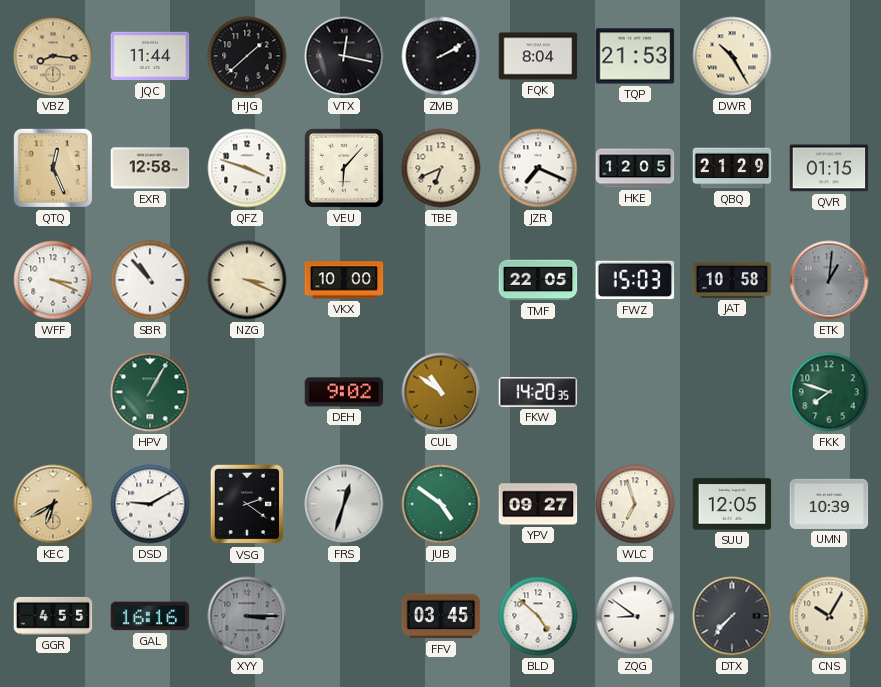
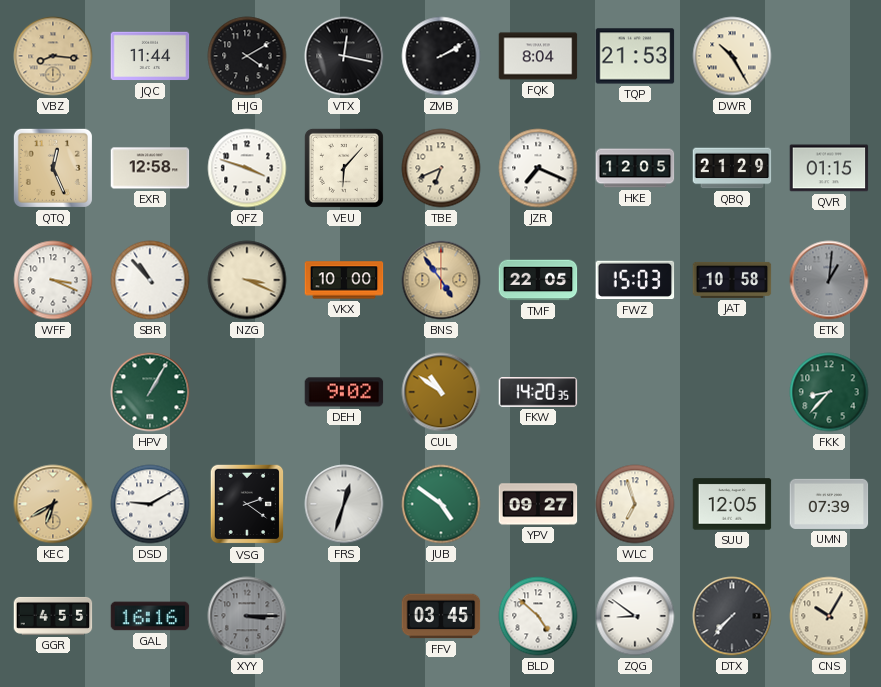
HJG: 1:38 -> 4:10 (247, 56)
BNS: none -> 4:54 (441, 280)
FKK: 7:48 -> 8:37 (829, 392)
UMN: 10:39 -> 07:39 (829, 504)
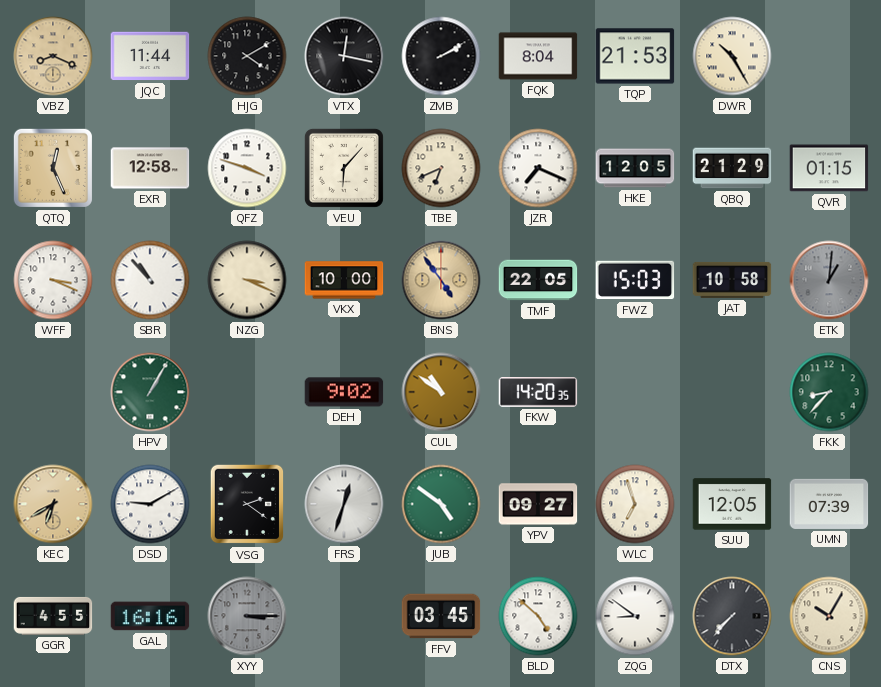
VBZ: 8:16 -> 8:19 (53, 56)
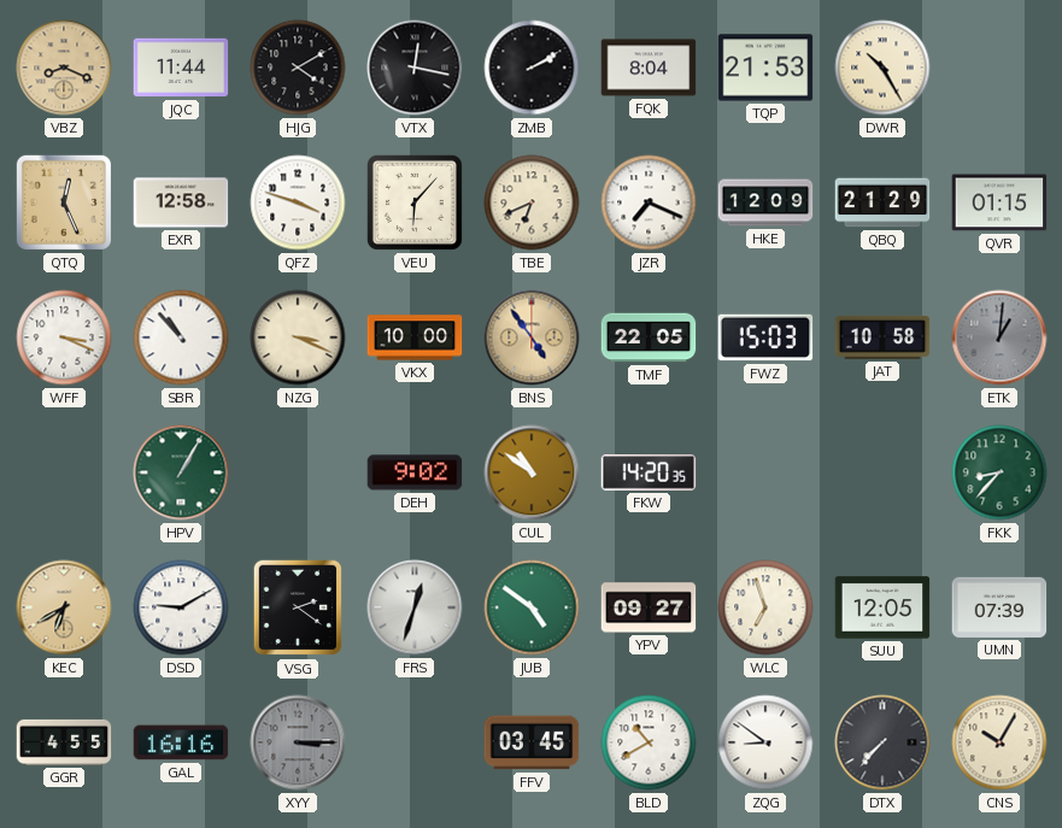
HKE: 12:05 -> 12:09 (765, 202)
BLD: 4:52 -> 10:40 (649, 742)
